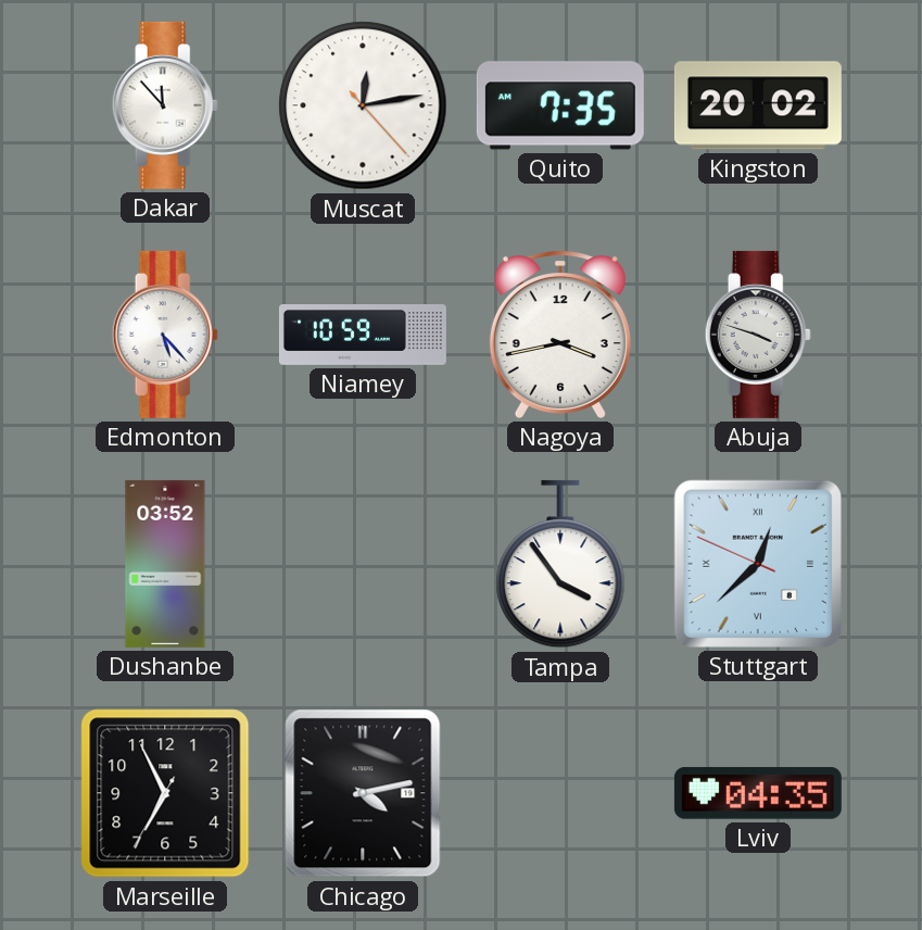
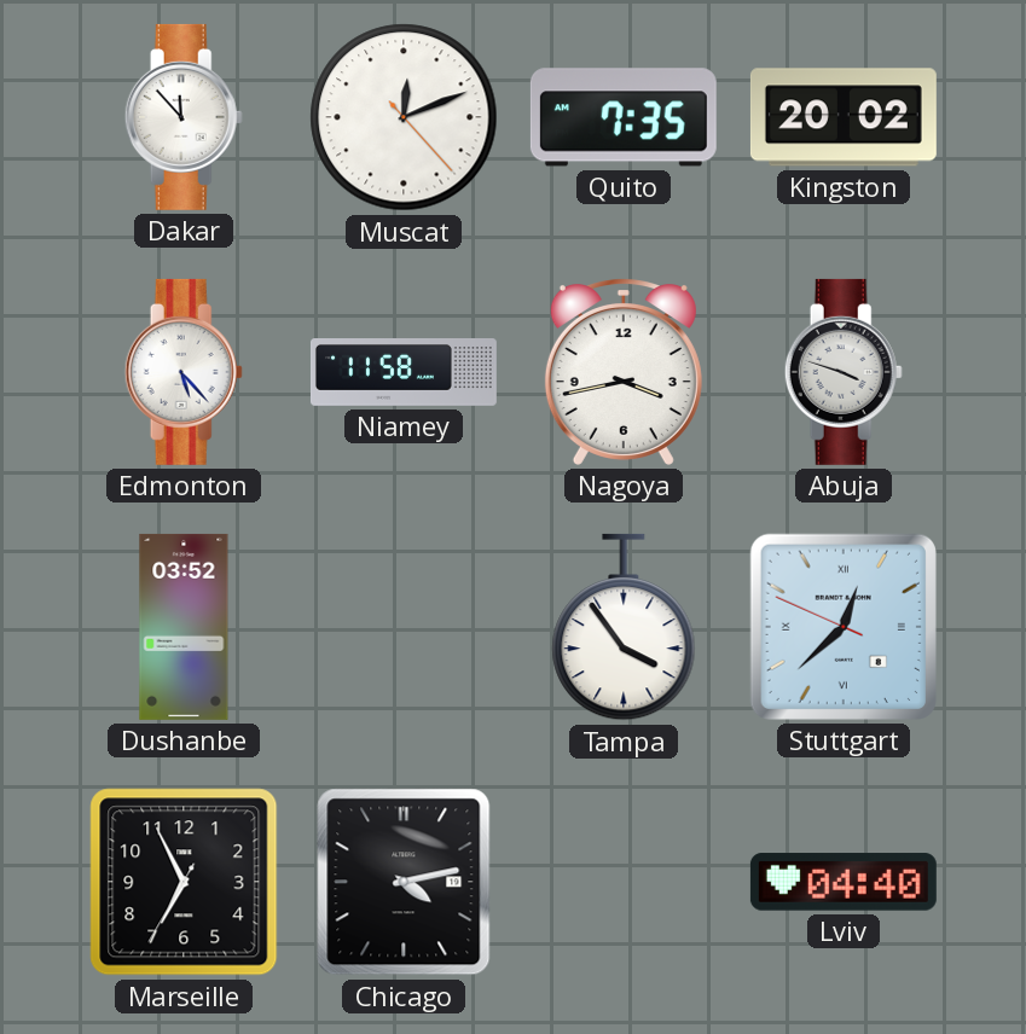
Muscat: 12:13 -> 12:11 (404, 117)
Niamey: 10:59 -> 11:58 (404, 373)
Lviv: 04:35 -> 04:40 (844, 882)
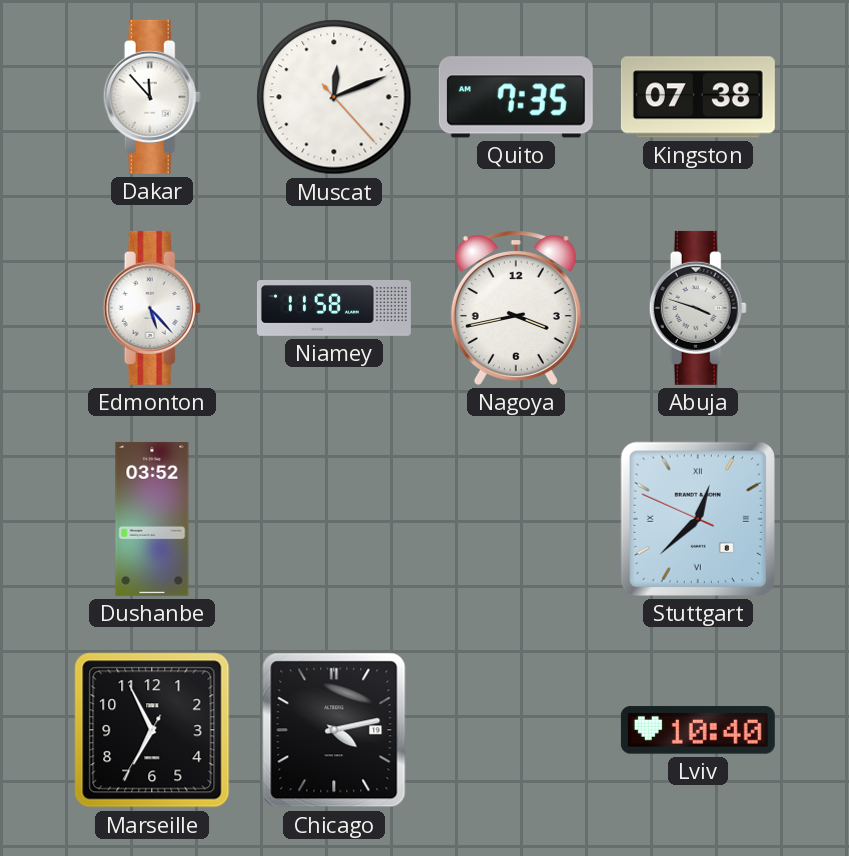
Kingston: 20:02 -> 07:38 (698, 97)
Tampa: 3:54 -> none (624, 627)
Lviv: 04:40 -> 10:40 (698, 730)
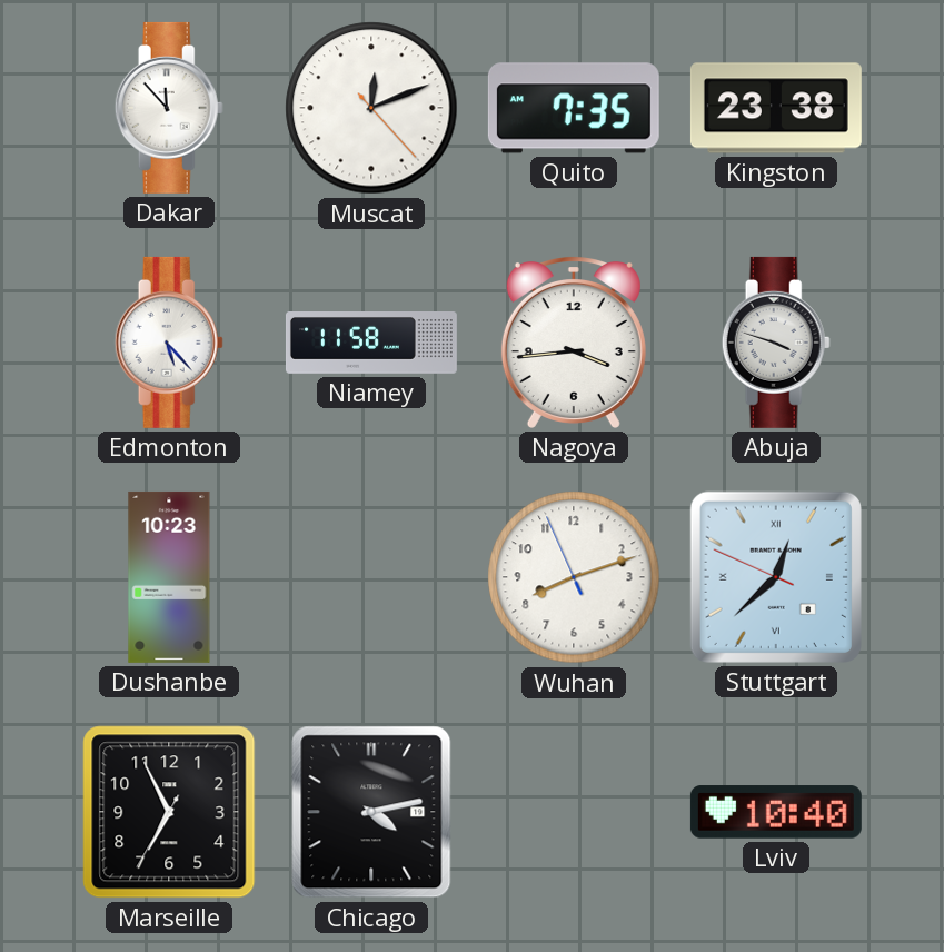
Kingston: 07:38 -> 23:38 (776, 108)
Nagoya: 3:43 -> 3:44 (574, 343)
Dushanbe: 03:52 -> 10:23 (169, 577)
Wuhan: none -> 8:11 (574, 577)
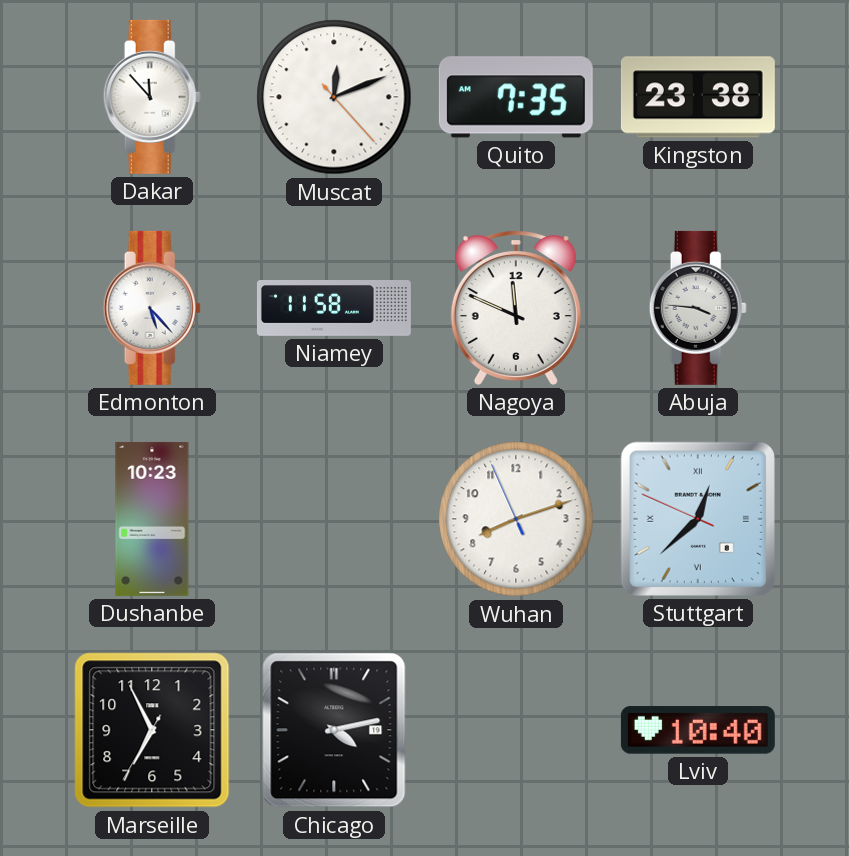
Nagoya: 3:44 -> 11:49 (516, 308)
Abuja: 3:48 -> 3:46 (698, 308)
